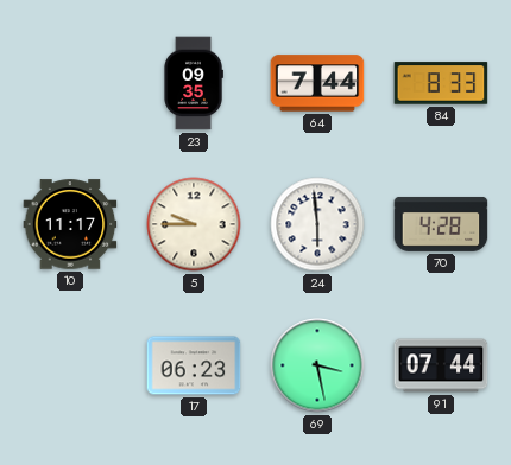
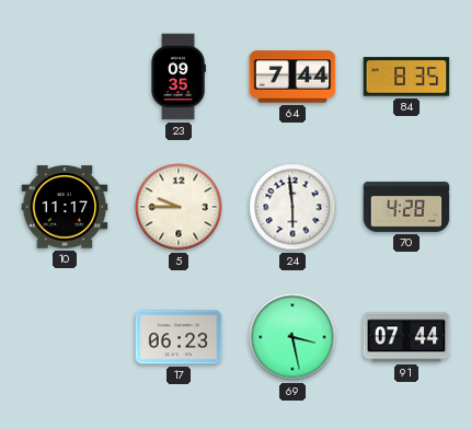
84: 8:33 -> 8:35 (406, 77)
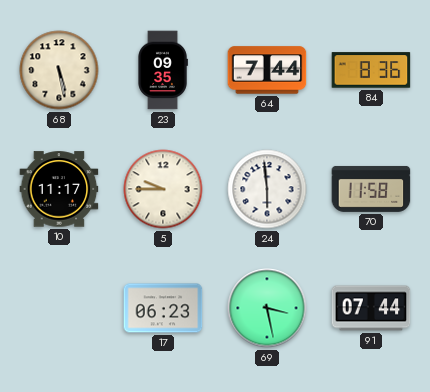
68: none -> 5:28 (59, 70)
84: 8:35 -> 8:36 (371, 70)
70: 4:28 -> 11:58 (371, 189)
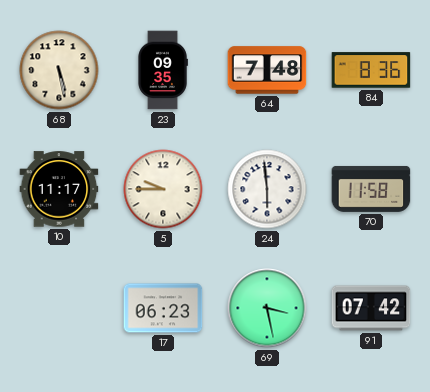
64: 7:44 -> 7:48 (267, 70)
91: 07:44 -> 07:42 (371, 308)
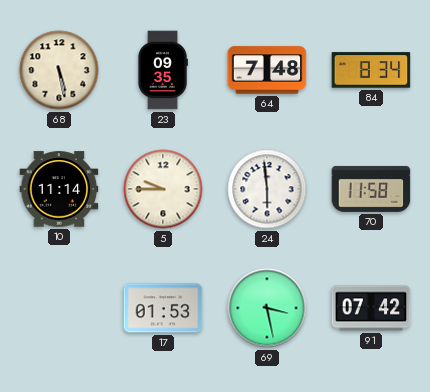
84: 8:36 -> 8:34 (371, 70)
10: 11:17 -> 11:14 (59, 189)
17: 06:23 -> 01:53 (163, 308)
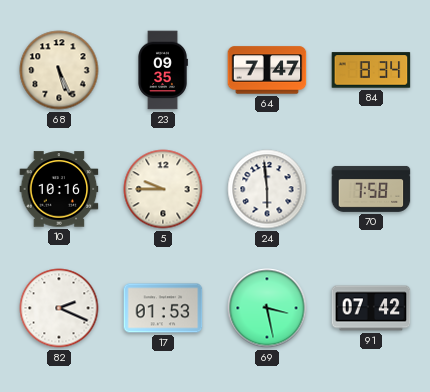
68: 5:28 -> 5:26 (59, 70)
64: 7:48 -> 7:47 (267, 70)
10: 11:14 -> 10:16 (59, 189)
70: 11:58 -> 7:58 (371, 189)
82: none -> 2:19 (59, 308)
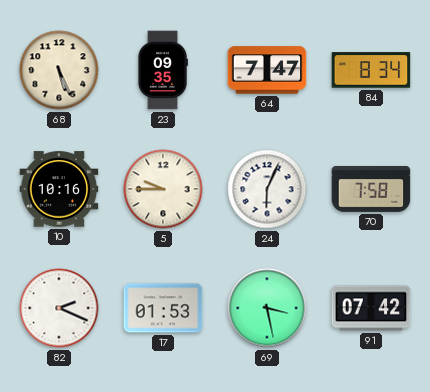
24: 5:59 -> 6:04 (267, 189)
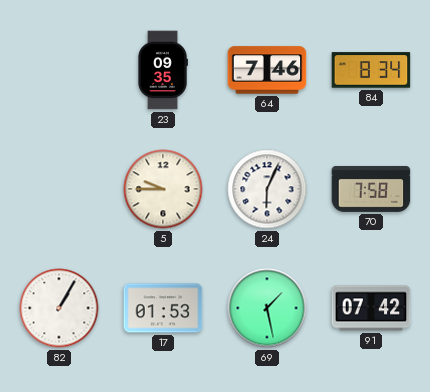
68: 5:26 -> none (59, 70)
64: 7:47 -> 7:46 (267, 70)
10: 10:16 -> none (59, 189)
82: 2:19 -> 1:05 (59, 308)
69: 3:28 -> 1:28 (267, 308)
